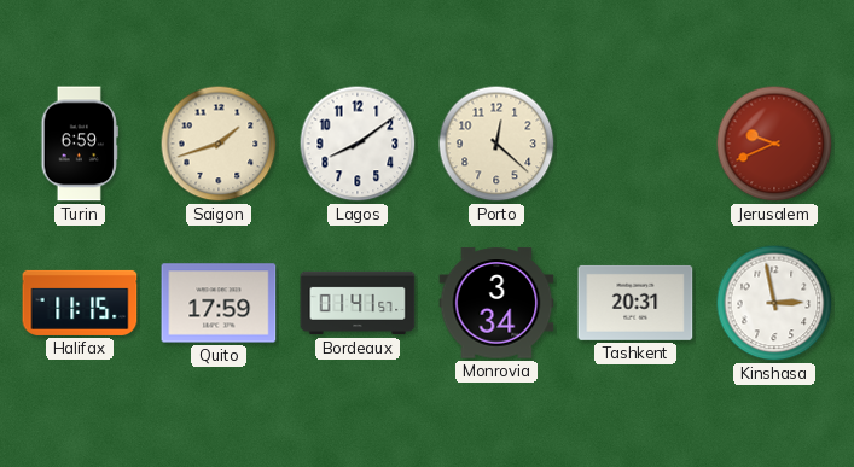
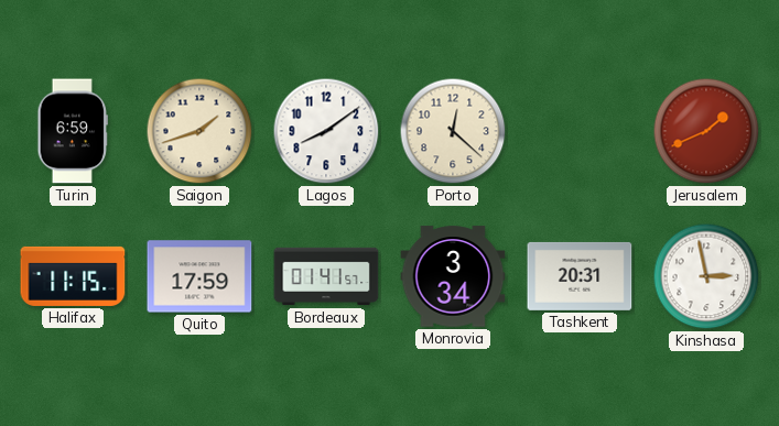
Jerusalem: 9:41 -> 1:41 (706, 131)
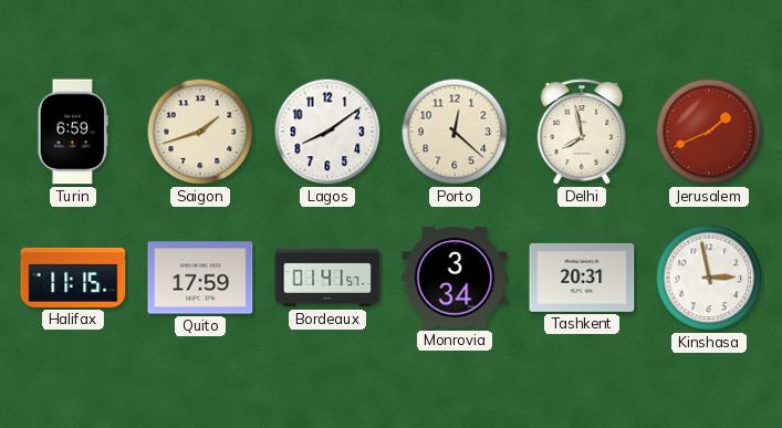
Delhi: none -> 7:58 (582, 132)
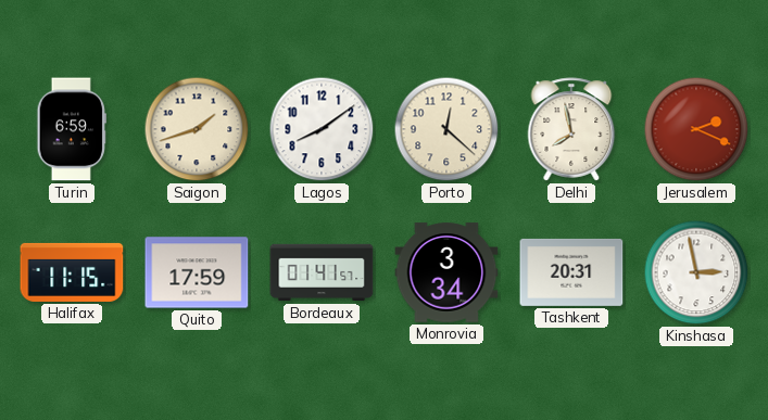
Jerusalem: 1:41 -> 2:19 (696, 129)
